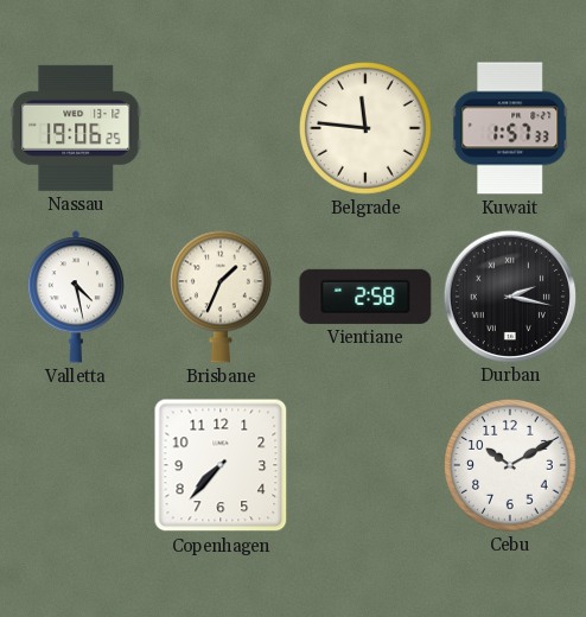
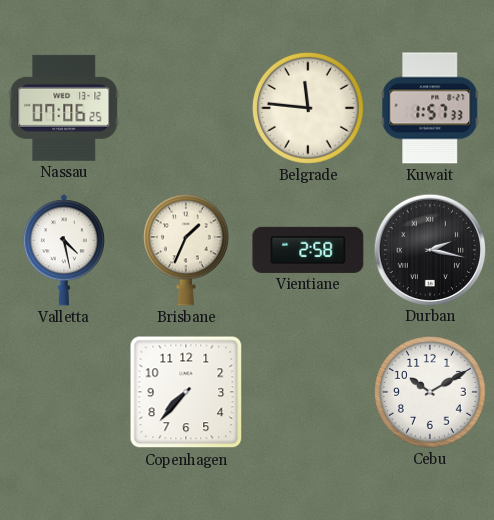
Nassau: 19:06 -> 07:06 (64, 108)
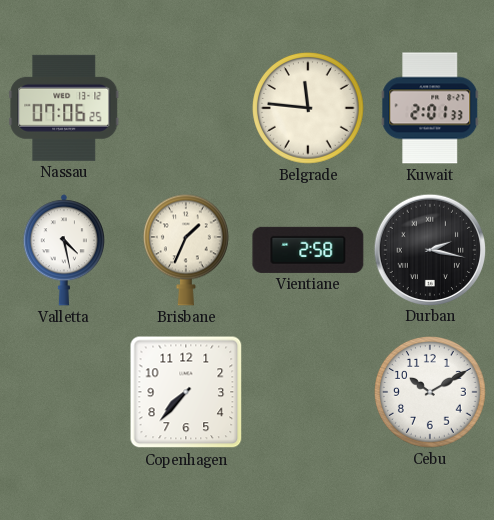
Kuwait: 1:57 -> 2:01 (430, 108)
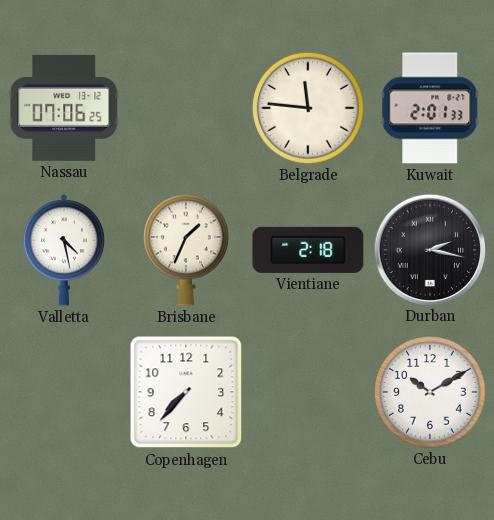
Vientiane: 2:58 -> 2:18 (308, 250)
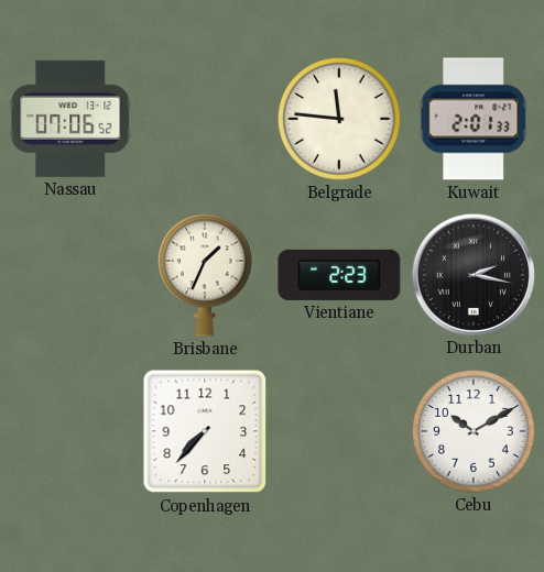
Nassau: 07:06:25 -> 07:06:52 (70, 119)
Valletta: 4:28 -> none (64, 250)
Vientiane: 2:18 -> 2:23 (339, 275)
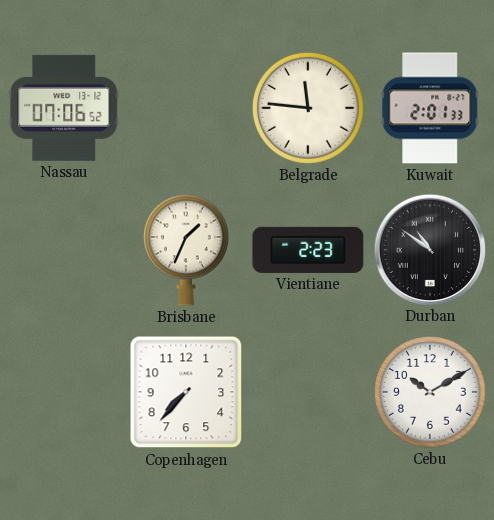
Durban: 2:17 -> 10:51 (429, 249)
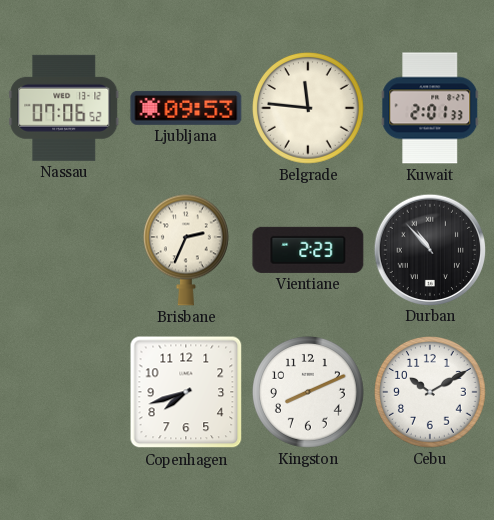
Ljubljana: none -> 09:53 (186, 108)
Brisbane: 1:34 -> 2:34 (186, 250)
Durban: 10:51 -> 10:53 (429, 249)
Copenhagen: 7:37 -> 7:42 (186, 392)
Kingston: none -> 8:11 (309, 393)
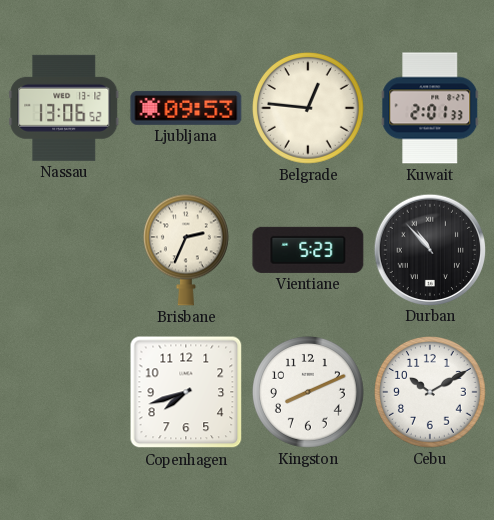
Nassau: 07:06 -> 13:06 (64, 108)
Belgrade: 11:46 -> 12:46 (309, 109)
Vientiane: 2:23 -> 5:23 (308, 250)
